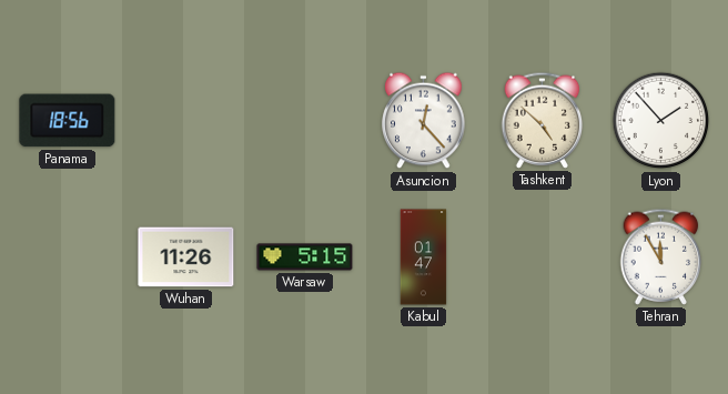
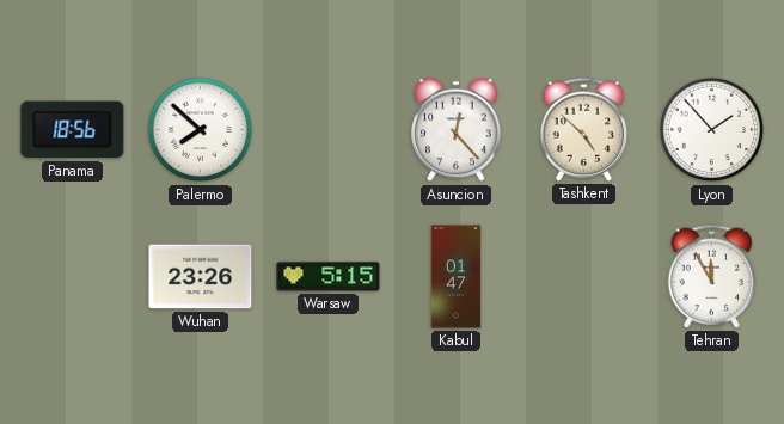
Palermo: none -> 7:52 (201, 130)
Wuhan: 11:26 -> 23:26 (201, 277)
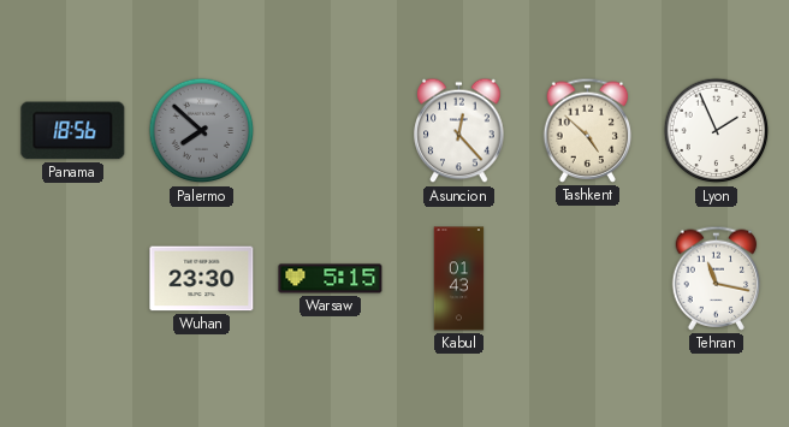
Palermo dial: white -> grey (202, 131)
Lyon: 1:53 -> 1:56 (717, 131)
Wuhan: 23:26 -> 23:30 (202, 279)
Kabul: 01:47 -> 01:43 (459, 279)
Tehran: 11:55 -> 11:17 (717, 278)
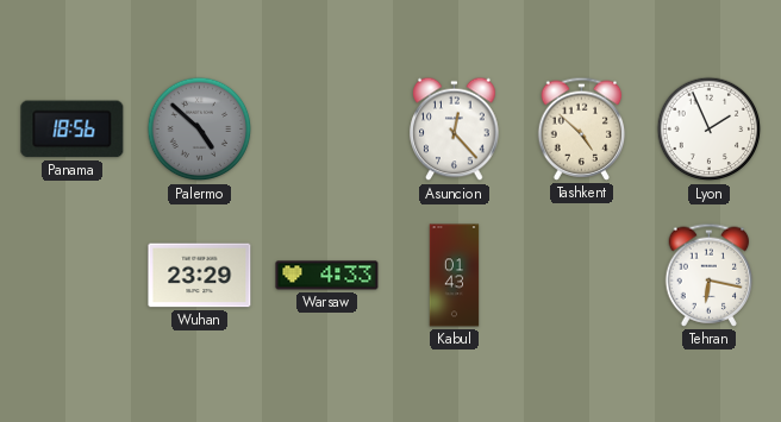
Palermo: 7:52 -> 4:52 (200, 130)
Wuhan: 23:30 -> 23:29 (200, 276)
Warsaw: 5:15 -> 4:33 (327, 276)
Tehran: 11:17 -> 6:17 (710, 275)
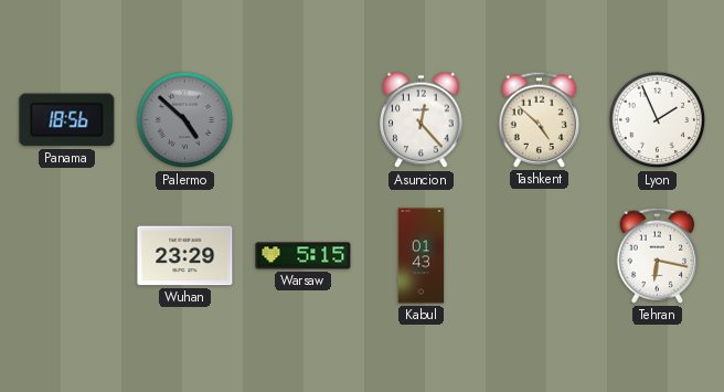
Warsaw: 4:33 -> 5:15 (304, 256)
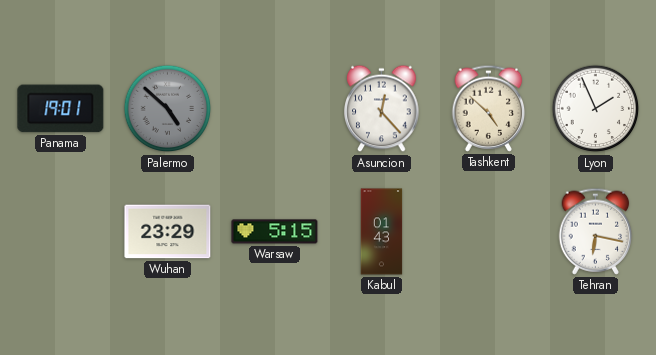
Panama: 18:56 -> 19:01 (61, 109)
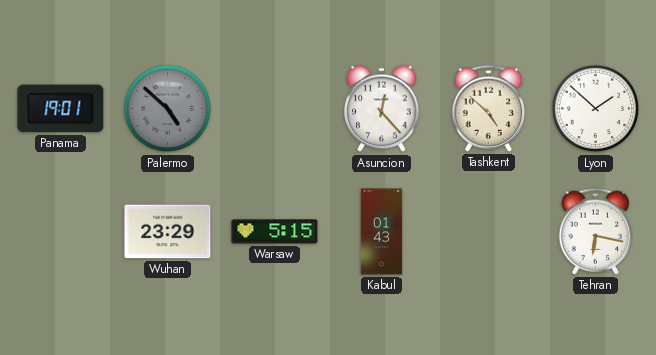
Lyon: 1:56 -> 1:52 (596, 109)
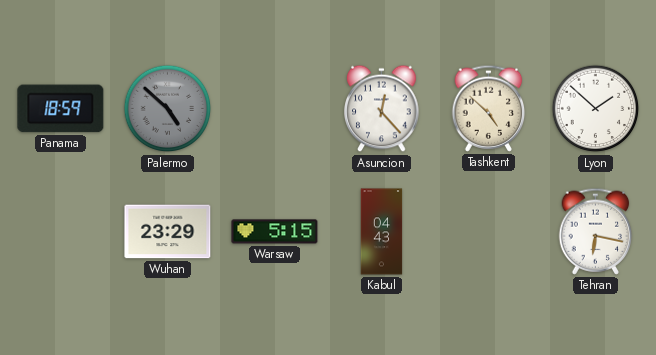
Panama: 19:01 -> 18:59 (61, 109)
Kabul: 01:43 -> 04:43 (382, 232)
